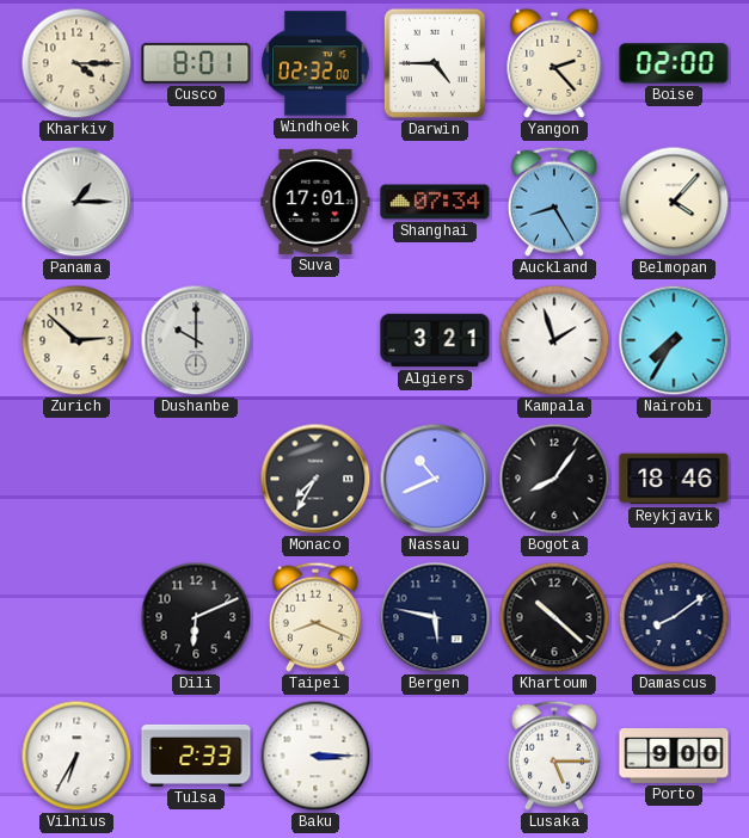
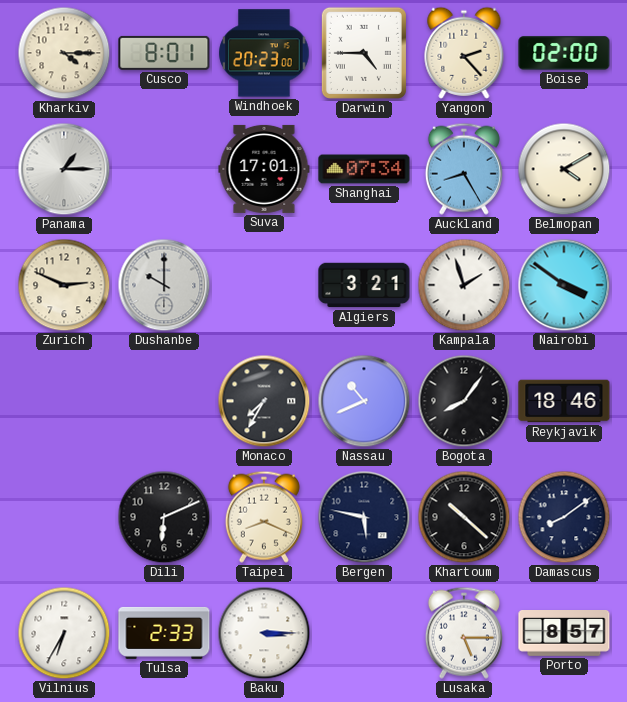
Windhoek: 02:32 -> 20:23 (264, 53)
Belmopan: 4:07 -> 4:10 (564, 169)
Zurich: 2:52 -> 2:49 (64, 285)
Nairobi: 7:35 -> 3:51 (564, 285)
Porto: 9:00 -> 8:57 (564, 634)
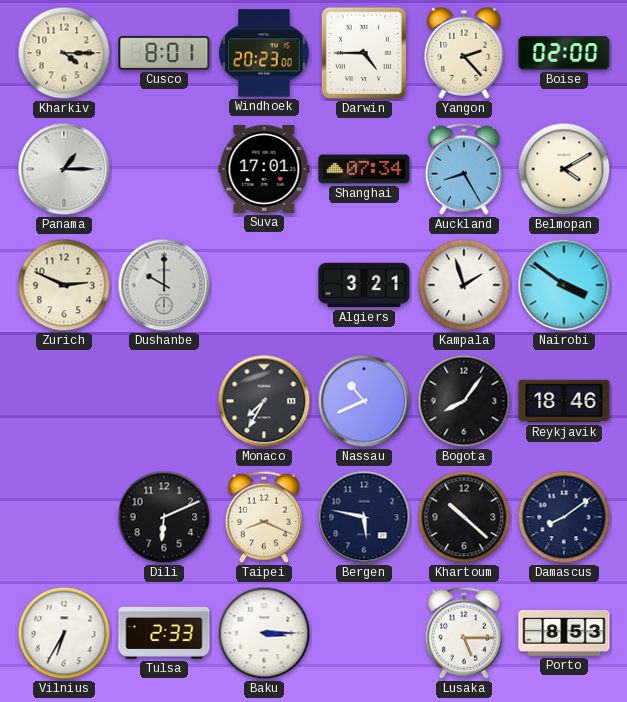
Porto: 8:57 -> 8:53 (564, 634)
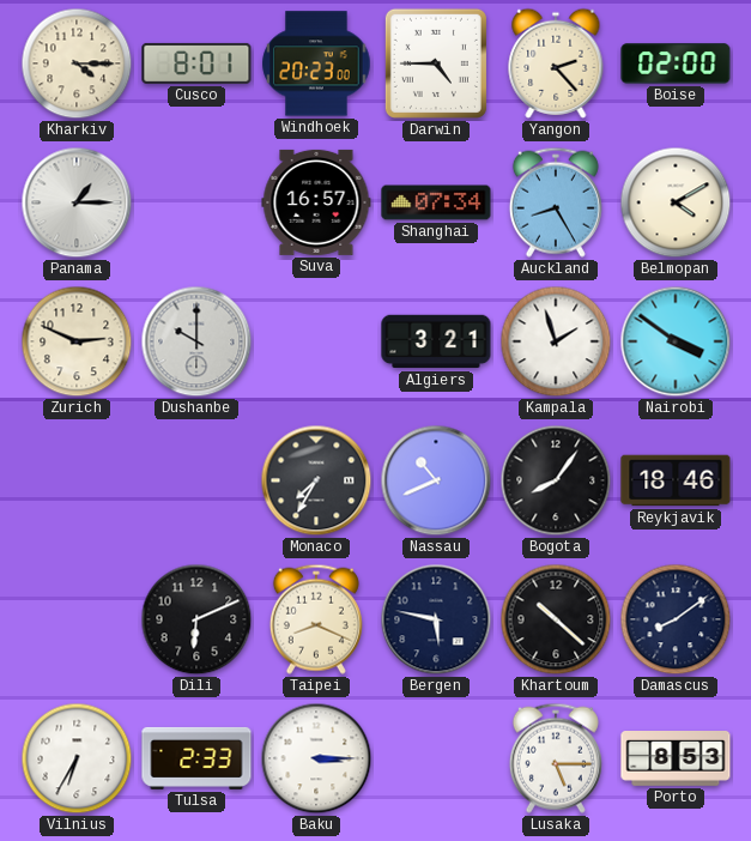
Suva: 17:01 -> 16:57 (316, 202)
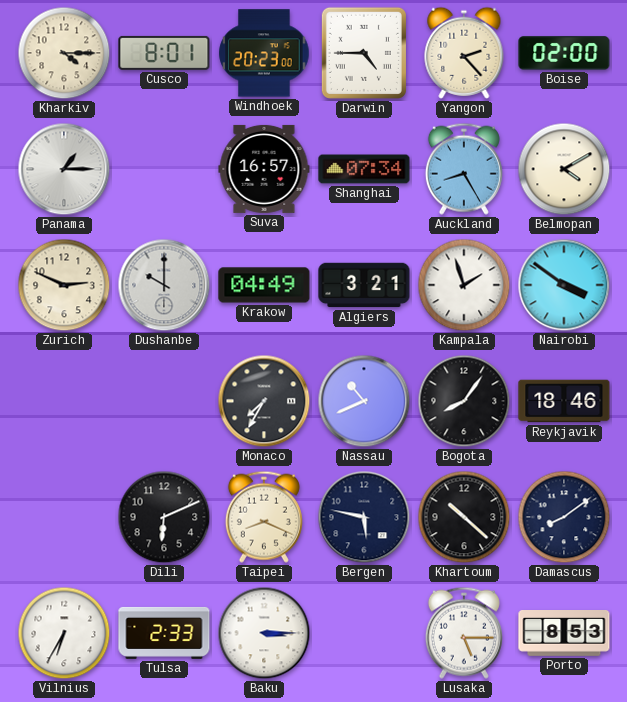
Krakow: none -> 04:49 (264, 285)
